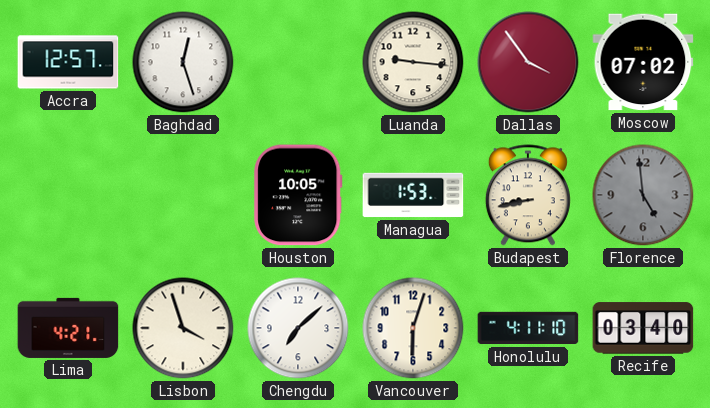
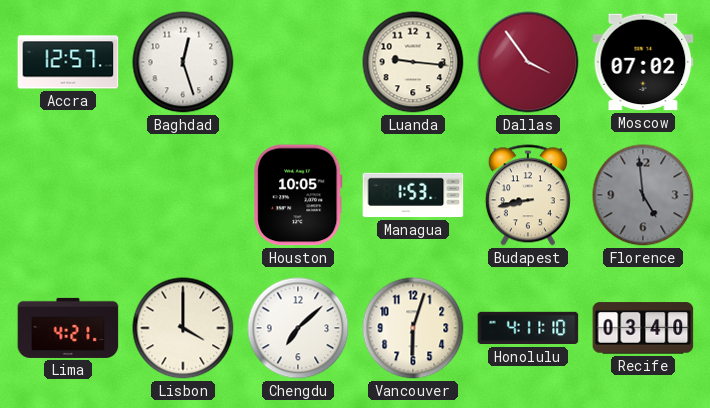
Lisbon: 3:57 -> 4:00 (183, 328)
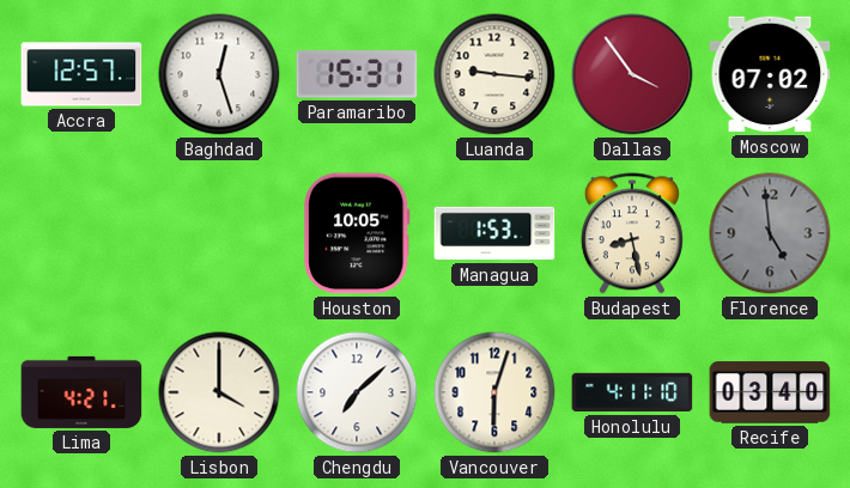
Paramaribo: none -> 15:31 (357, 74)
Budapest: 8:43 -> 8:28 (632, 233)
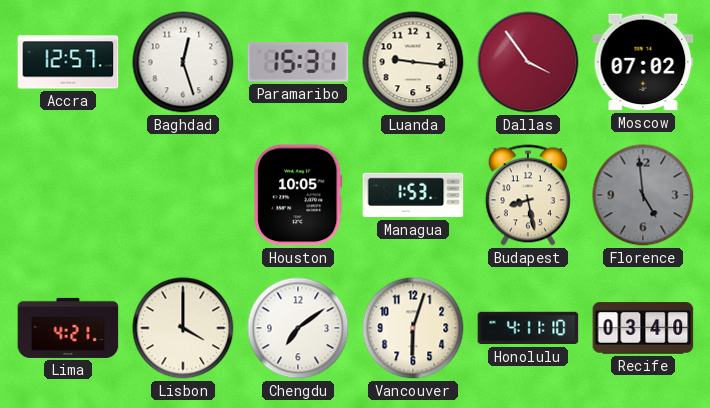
Chengdu: 7:08 -> 7:09 (298, 328)
